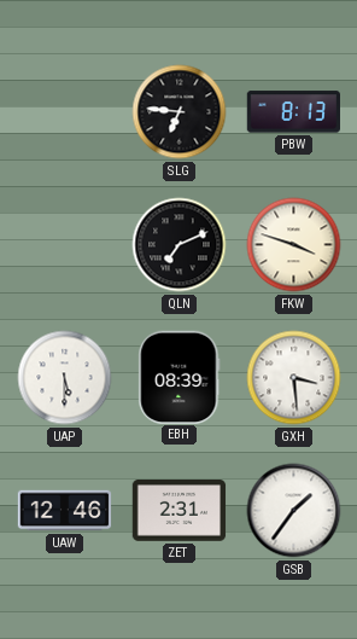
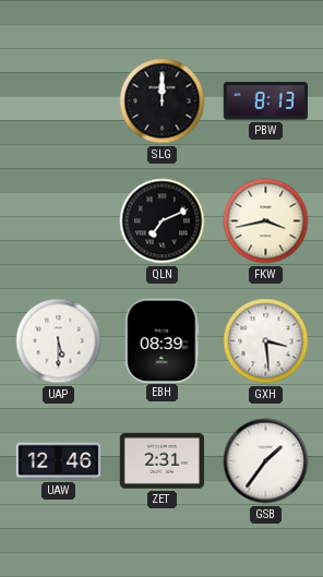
SLG: 6:46 -> 12:00 (163, 101)
FKW: 3:48 -> 3:43 (266, 221)
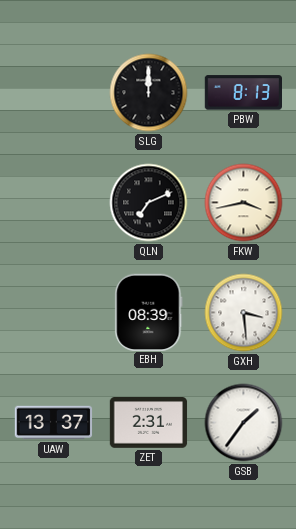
UAP: 5:30 -> none (59, 341)
UAW: 12:46 -> 13:37 (54, 423)
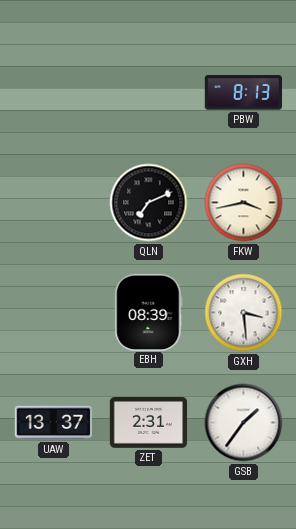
SLG: 12:00 -> none (149, 93)
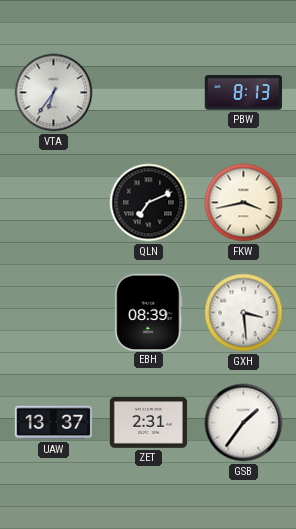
VTA: none -> 6:36 (54, 93)
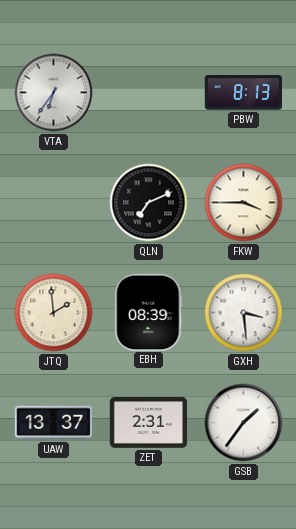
FKW: 3:43 -> 3:45 (244, 203)
JTQ: none -> 1:59 (54, 313)
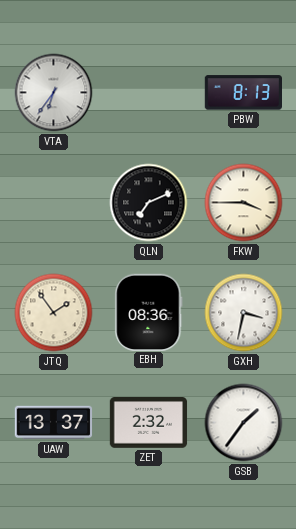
JTQ: 1:59 -> 1:54 (54, 313)
EBH: 08:39 -> 08:36 (149, 312)
GXH: 3:29 -> 3:32 (244, 313)
ZET: 2:31 -> 2:32 (149, 423)
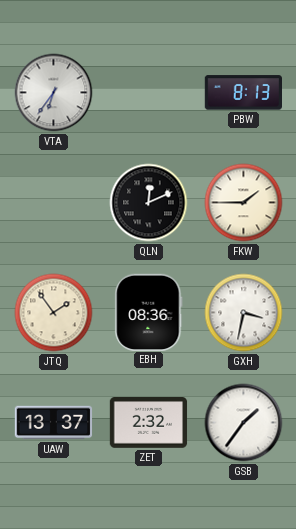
QLN: 7:11 -> 12:11 (149, 203)
FKW: 3:45 -> 1:45 (244, 203)
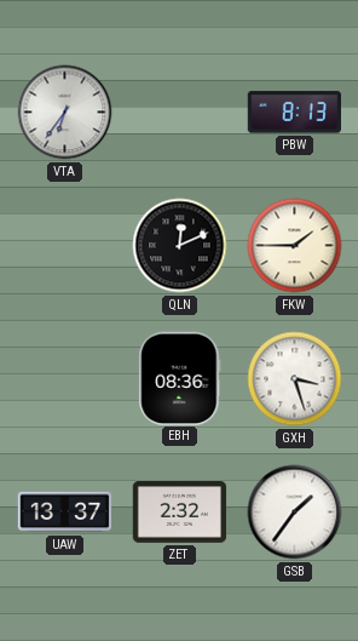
JTQ: 1:54 -> none (54, 313)
GXH: 3:32 -> 3:27 (295, 379)
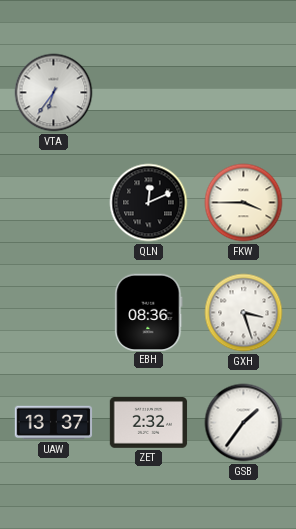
PBW: 8:13 -> none (294, 113)
FKW: 1:45 -> 3:45 (244, 203)
